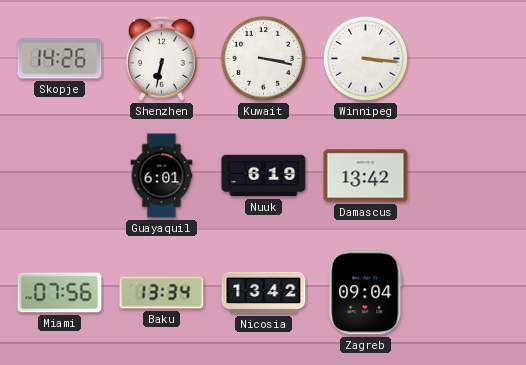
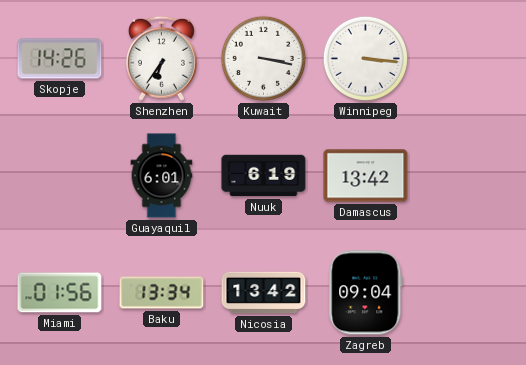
Shenzhen: 6:32 -> 6:36 (161, 58)
Miami: 07:56 -> 01:56 (60, 293)
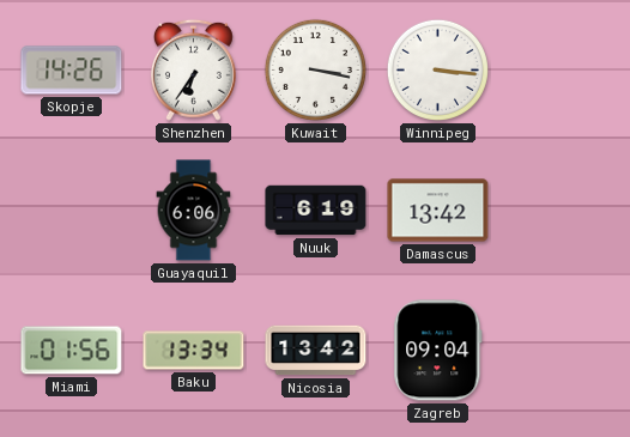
Guayaquil: 6:01 -> 6:06 (194, 211)
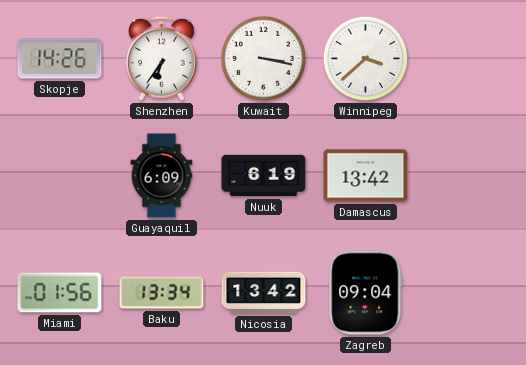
Winnipeg: 3:16 -> 3:38 (365, 58)
Guayaquil: 6:06 -> 6:09 (162, 176)
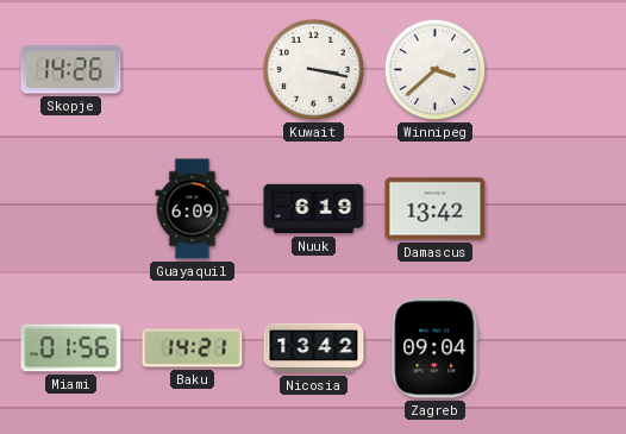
Shenzhen: 6:36 -> none (161, 58)
Baku: 13:34 -> 14:21 (193, 348)
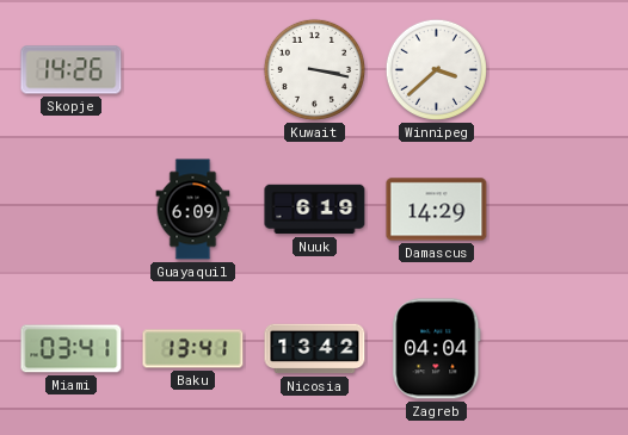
Damascus: 13:42 -> 14:29 (437, 210)
Miami: 01:56 -> 03:41 (72, 349)
Baku: 14:21 -> 13:41 (193, 349)
Zagreb: 09:04 -> 04:04 (437, 349)
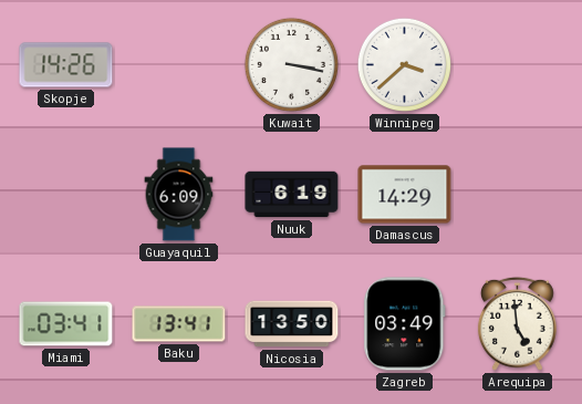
Nicosia: 13:42 -> 13:50 (292, 324)
Zagreb: 04:04 -> 03:49 (405, 324)
Arequipa: none -> 4:59 (517, 323)
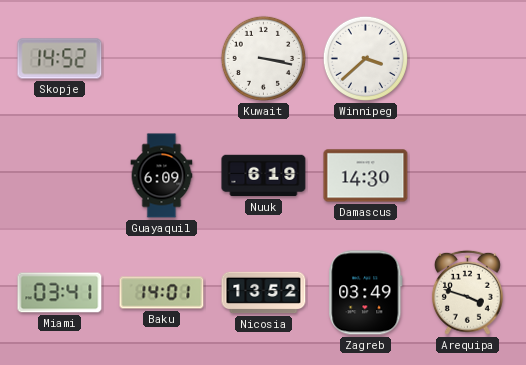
Skopje: 14:26 -> 14:52 (60, 59)
Damascus: 14:29 -> 14:30 (366, 176)
Baku: 13:41 -> 14:01 (162, 293)
Nicosia: 13:50 -> 13:52 (264, 293)
Arequipa: 4:59 -> 3:48 (467, 292)
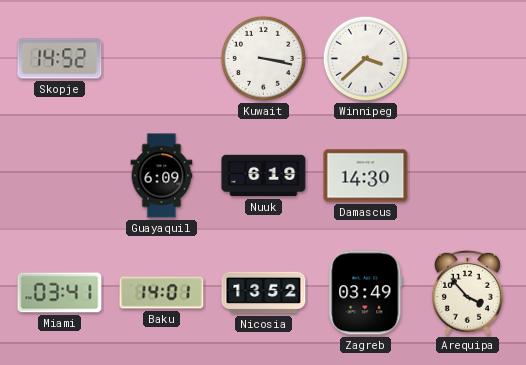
Arequipa: 3:48 -> 3:53 (467, 292)
